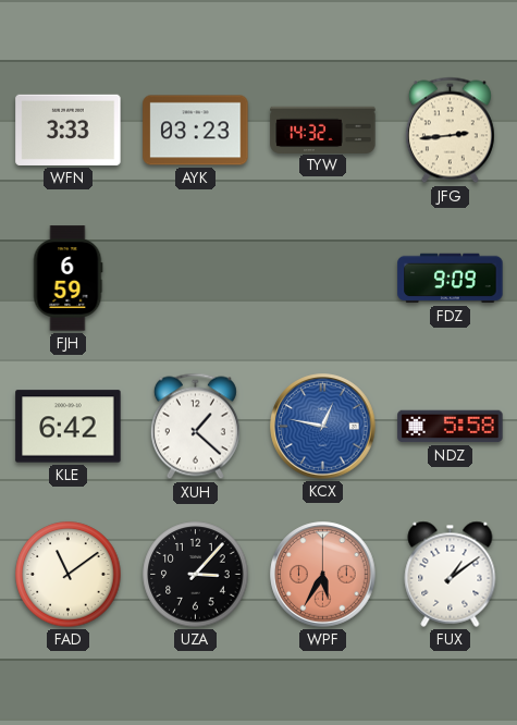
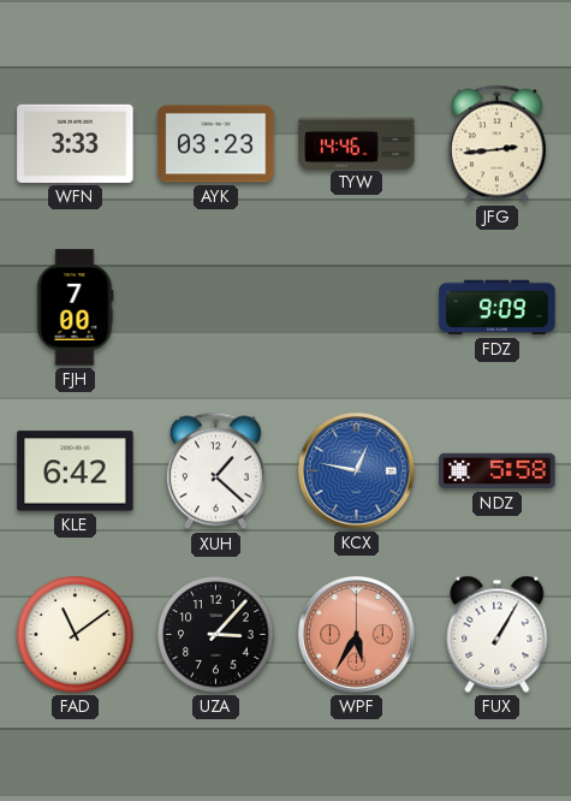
TYW: 14:32 -> 14:46 (357, 143)
FJH: 6:59 -> 7:00 (75, 308)
FUX: 1:09 -> 1:05 (498, 634)
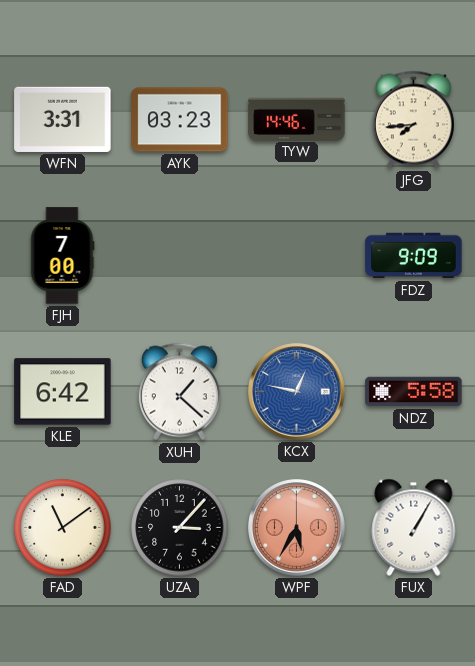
WFN: 3:33 -> 3:31 (63, 119)
JFG: 2:44 -> 7:44 (413, 120)
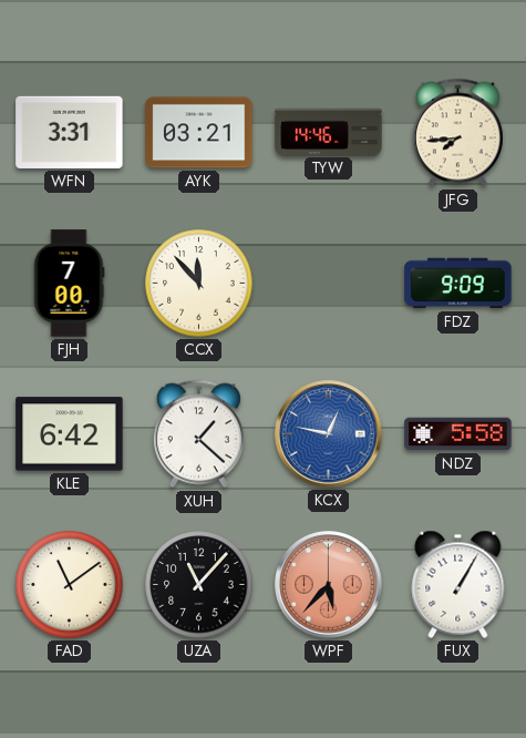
AYK: 03:23 -> 03:21 (199, 133)
CCX: none -> 11:53 (199, 284)
UZA: 3:07 -> 11:07 (199, 585)
WPF: 5:35 -> 5:37 (329, 585)
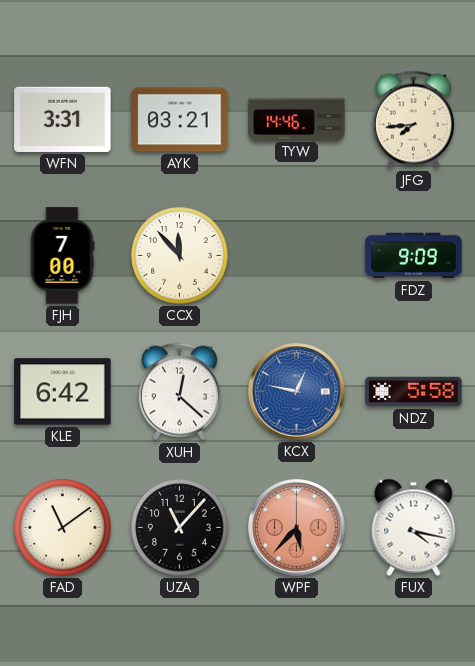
XUH: 1:22 -> 12:22 (179, 392)
FUX: 1:05 -> 4:17 (414, 527)
